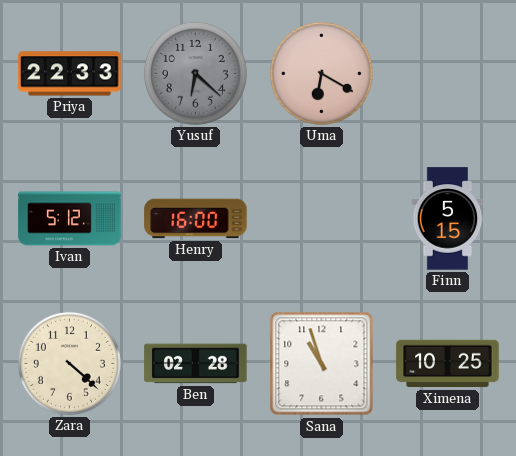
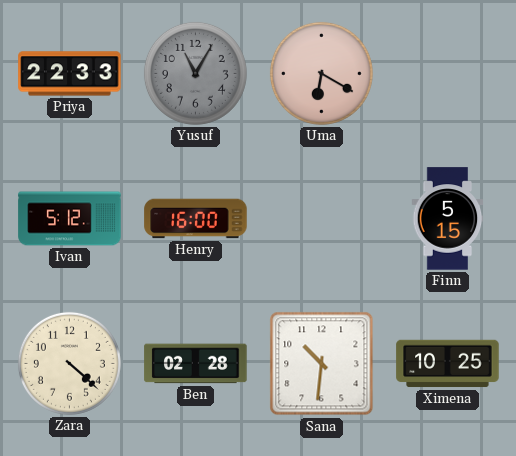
Yusuf: 6:22 -> 11:05 (195, 73)
Sana: 10:57 -> 10:31 (322, 364)
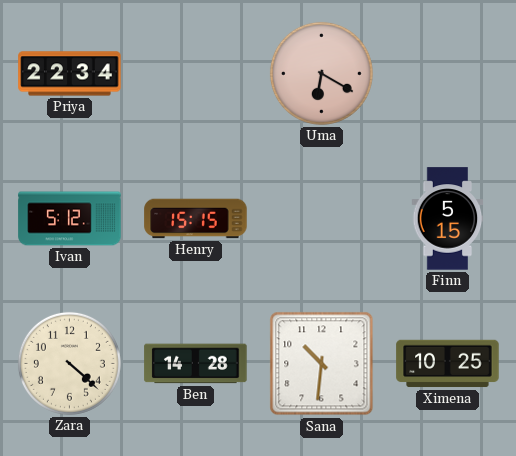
Priya: 22:33 -> 22:34 (70, 74)
Yusuf: 11:05 -> none (195, 73)
Henry: 16:00 -> 15:15 (196, 219)
Ben: 02:28 -> 14:28 (196, 364)
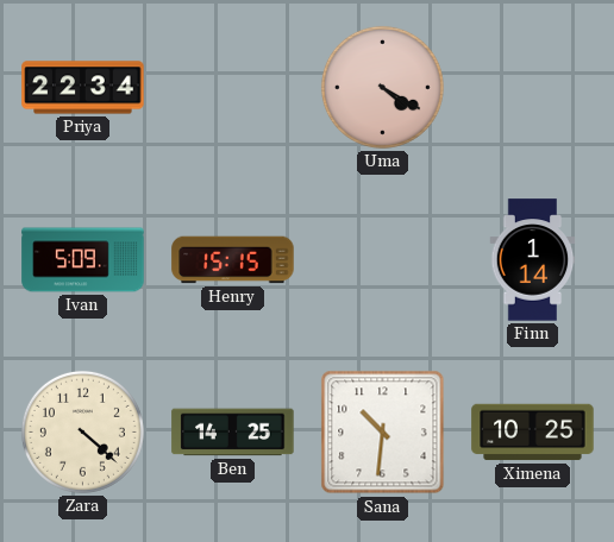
Uma: 6:20 -> 4:20 (382, 87)
Ivan: 5:12 -> 5:09 (83, 260)
Finn: 5:15 -> 1:14 (533, 260)
Ben: 14:28 -> 14:25 (233, 433)
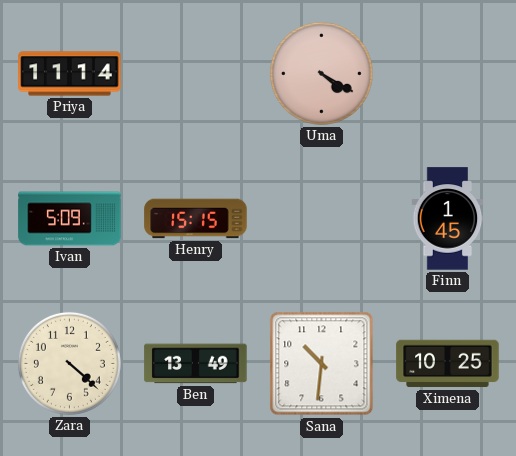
Priya: 22:34 -> 11:14 (70, 74)
Finn: 1:14 -> 1:45 (448, 219)
Ben: 14:25 -> 13:49 (196, 364)
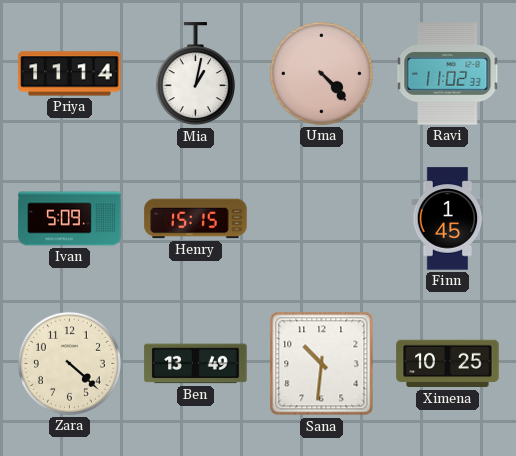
Mia: none -> 1:02 (195, 74)
Uma: 4:20 -> 4:23 (321, 73)
Ravi: none -> 11:02 (448, 74)
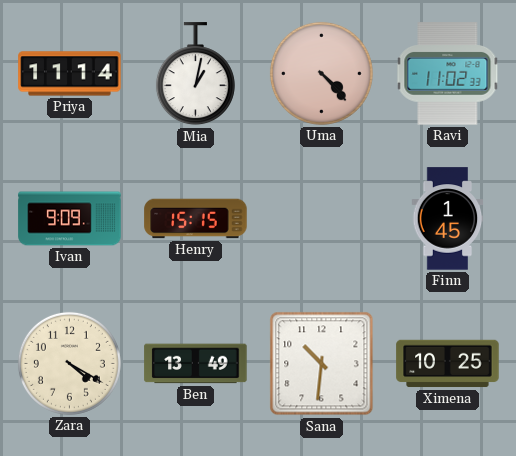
Ivan: 5:09 -> 9:09 (70, 219)
Zara: 4:22 -> 4:20 (69, 363)
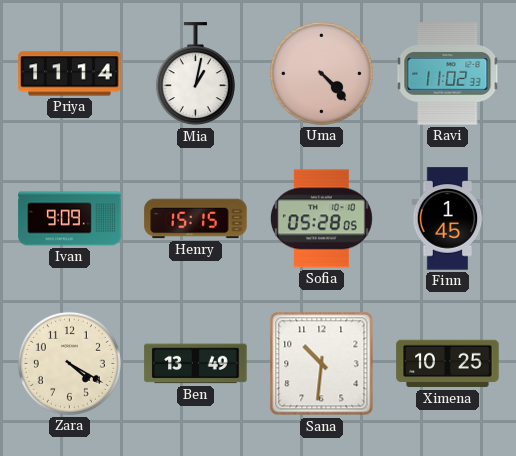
Sofia: none -> 05:28 (321, 219)
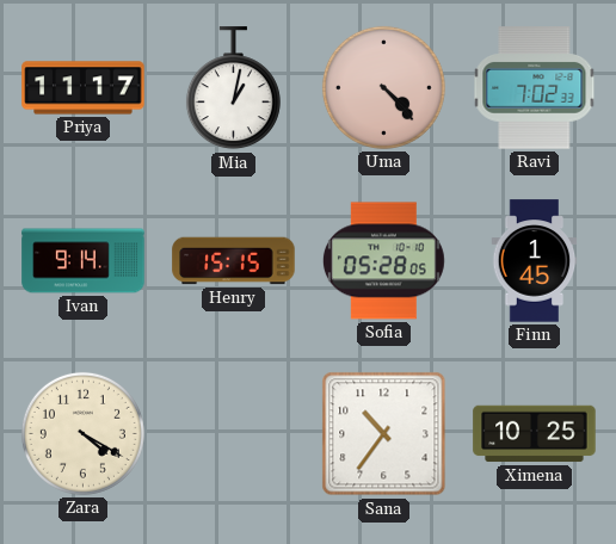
Priya: 11:14 -> 11:17 (84, 88)
Ravi: 11:02 -> 7:02 (535, 88)
Ivan: 9:09 -> 9:14 (84, 261)
Ben: 13:49 -> none (196, 364)
Sana: 10:31 -> 10:36 (384, 434)
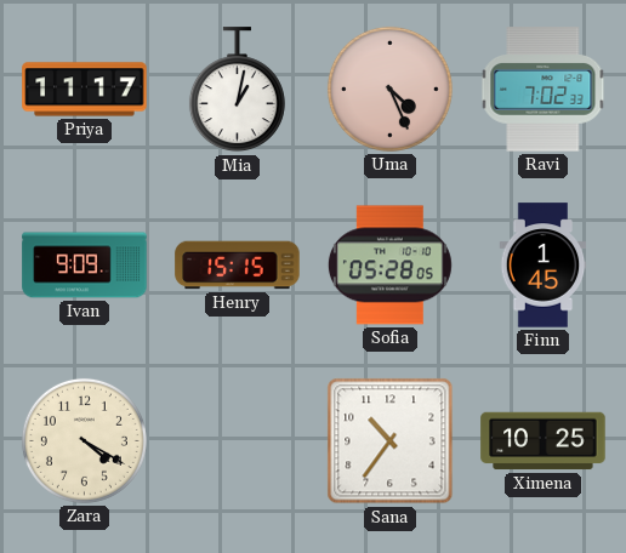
Uma: 4:23 -> 4:26 (389, 89)
Ivan: 9:14 -> 9:09 (85, 266)
